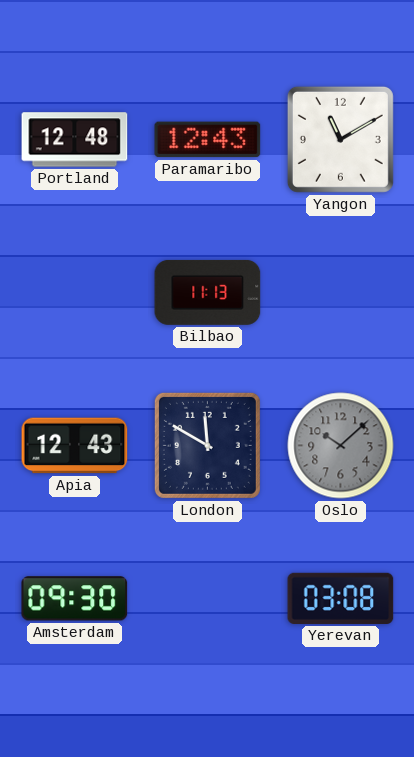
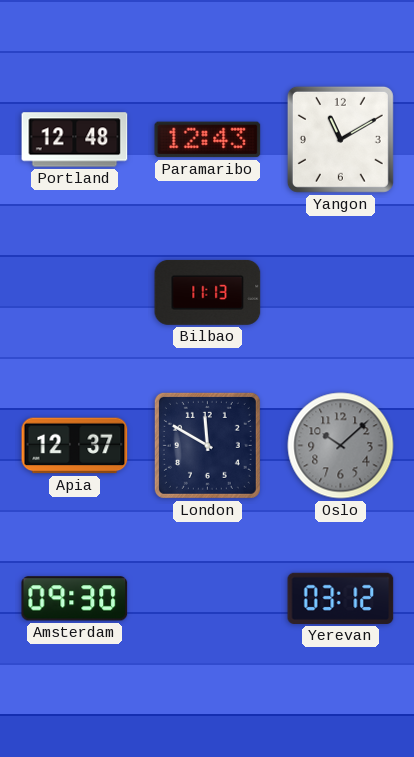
Apia: 12:43 -> 12:37 (75, 446)
Yerevan: 03:08 -> 03:12 (341, 598)
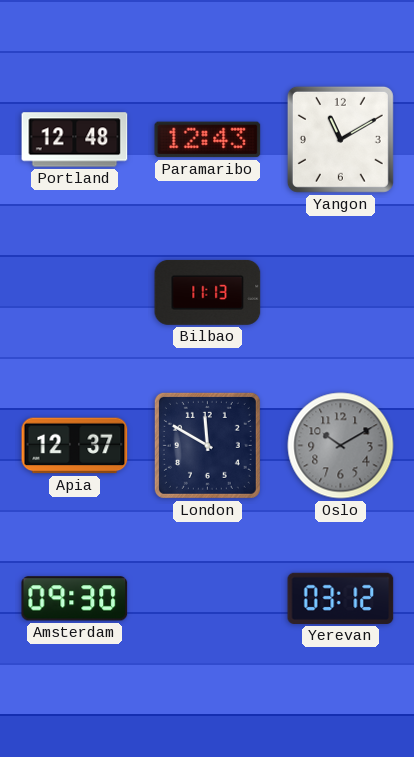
Oslo: 10:08 -> 10:10 (341, 446)
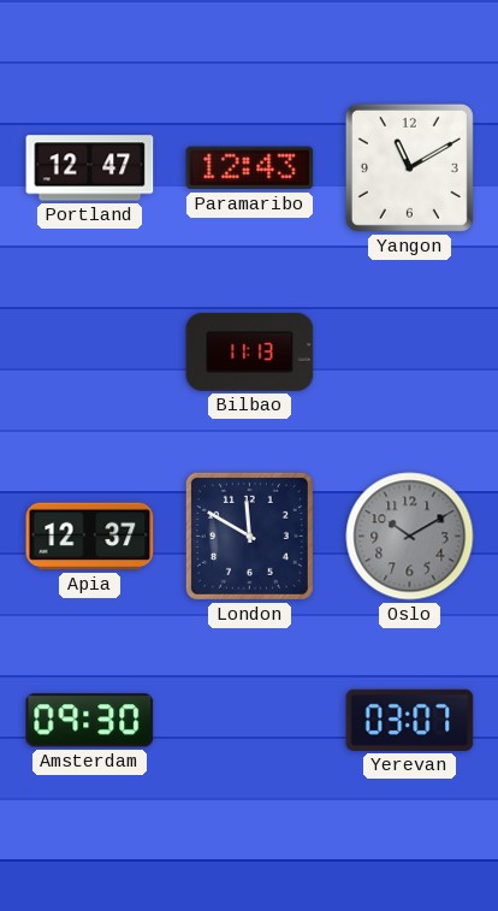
Portland: 12:48 -> 12:47 (90, 168)
Yerevan: 03:12 -> 03:07 (410, 720)
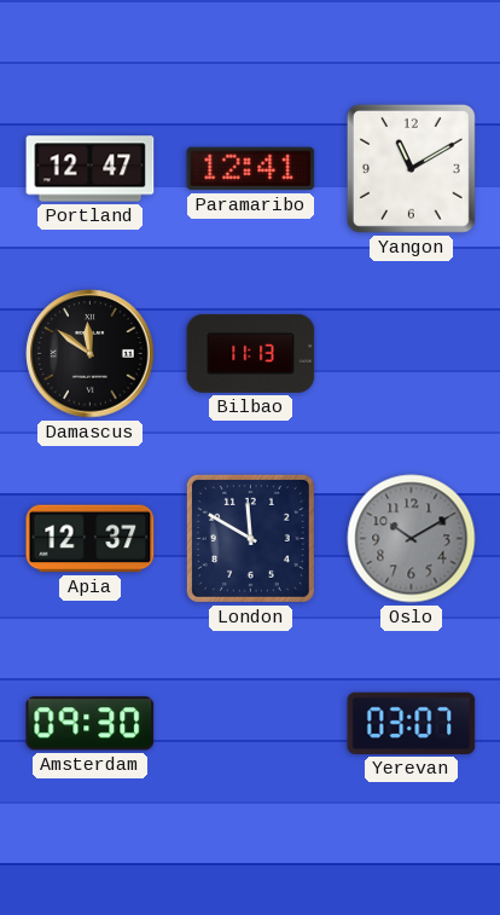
Paramaribo: 12:43 -> 12:41 (251, 169)
Damascus: none -> 11:51 (91, 354)
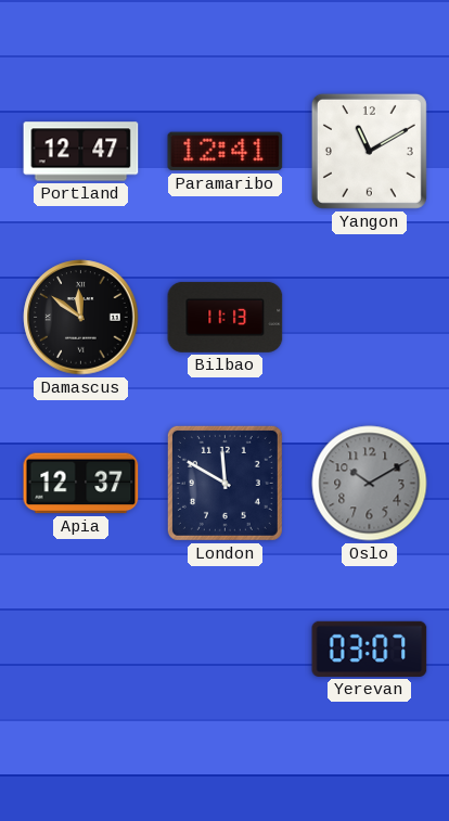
Amsterdam: 09:30 -> none (91, 724)
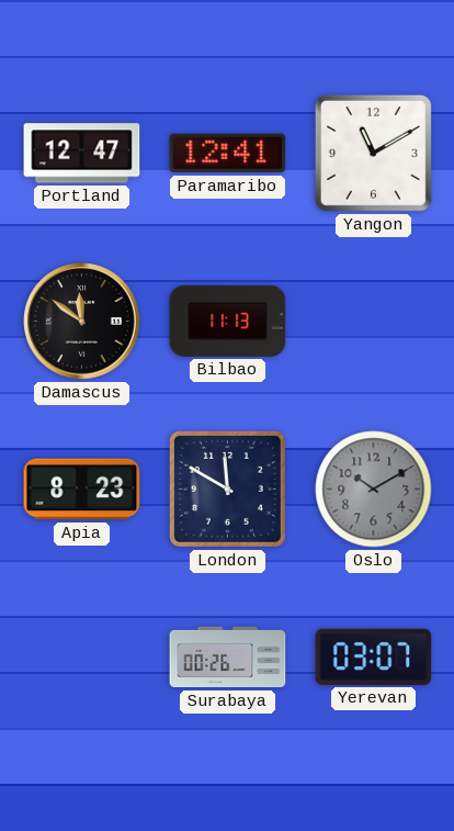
Apia: 12:37 -> 8:23 (82, 490)
Surabaya: none -> 00:26 (228, 658)
